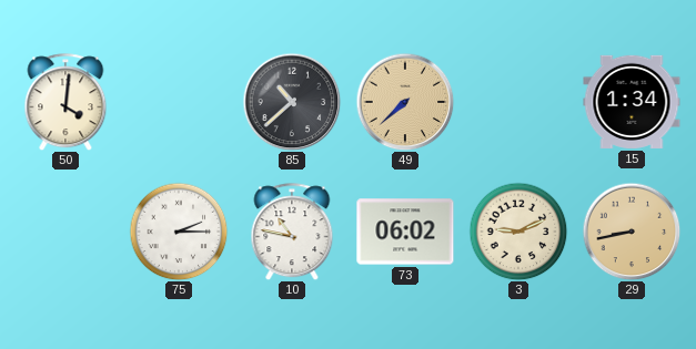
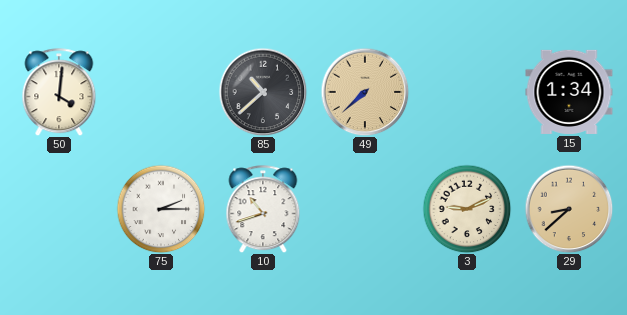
10: 10:47 -> 10:42 (263, 209)
73: 06:02 -> none (405, 232)
29: 8:43 -> 8:38 (569, 209)
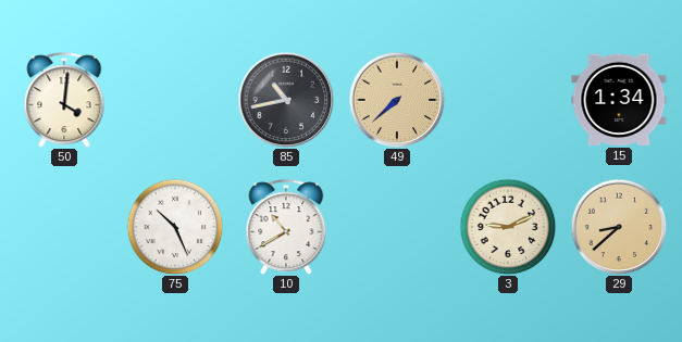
85: 10:38 -> 10:43 (286, 100)
75: 2:15 -> 10:26 (175, 227)
10: 10:42 -> 10:40 (286, 227)
